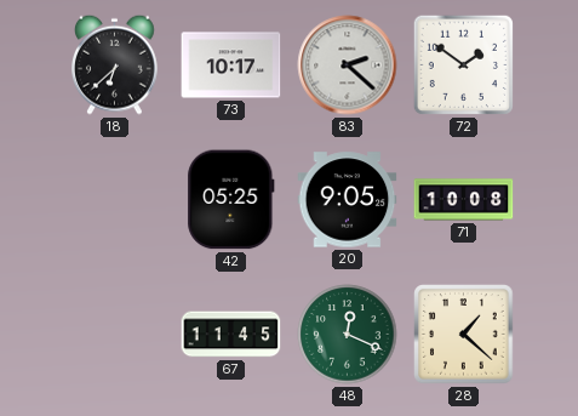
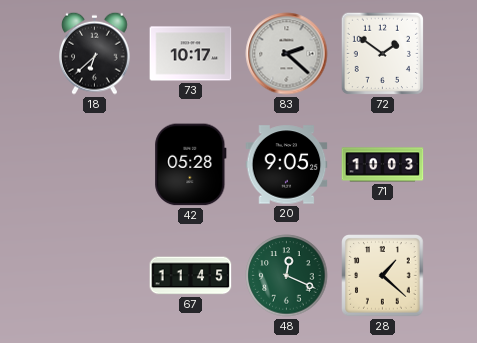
42: 05:25 -> 05:28 (191, 165)
71: 10:08 -> 10:03 (383, 165)
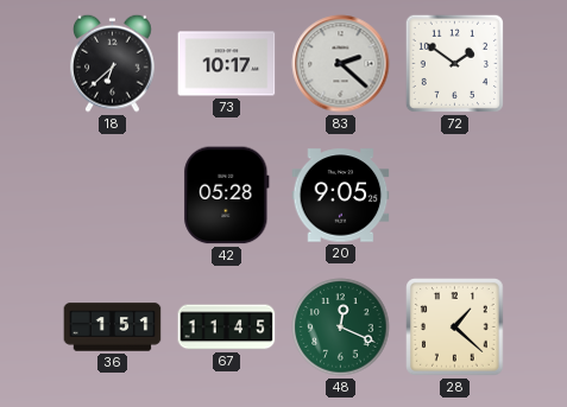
71: 10:03 -> none (383, 165)
36: none -> 1:51 (113, 327)
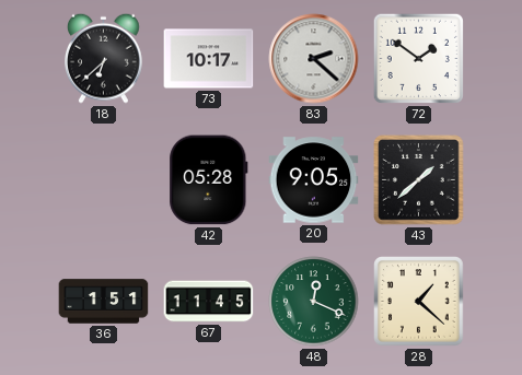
43: none -> 1:38 (419, 180)
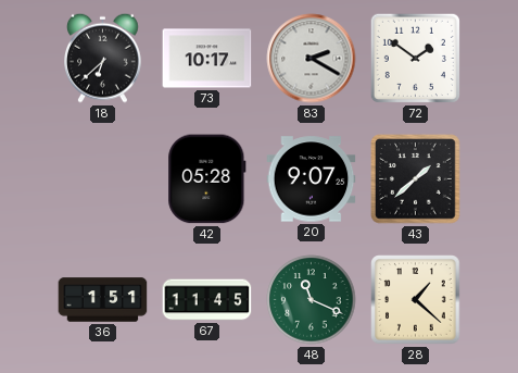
83: 2:22 -> 2:20 (312, 59)
20: 9:05 -> 9:07 (312, 179)
48: 12:19 -> 11:19 (312, 300)
